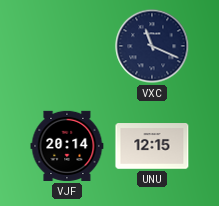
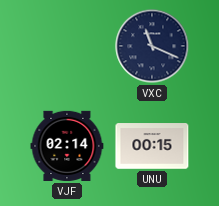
VJF: 20:14 -> 02:14 (67, 146)
UNU: 12:15 -> 00:15 (152, 146)
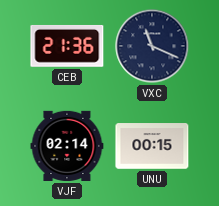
CEB: none -> 21:36 (67, 46)
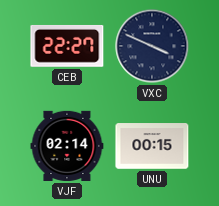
CEB: 21:36 -> 22:27 (67, 46)
VXC: 11:19 -> 3:49 (152, 46)
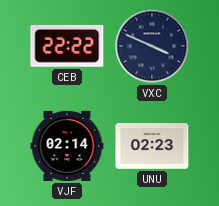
CEB: 22:27 -> 22:22 (67, 46)
UNU: 00:15 -> 02:23 (152, 146)
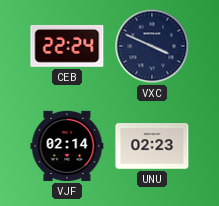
CEB: 22:22 -> 22:24 (67, 46)
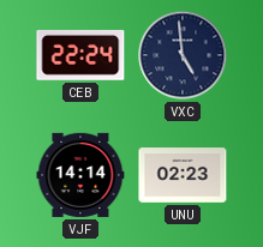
VXC: 3:49 -> 4:59 (183, 55)
VJF: 02:14 -> 14:14 (80, 175)
